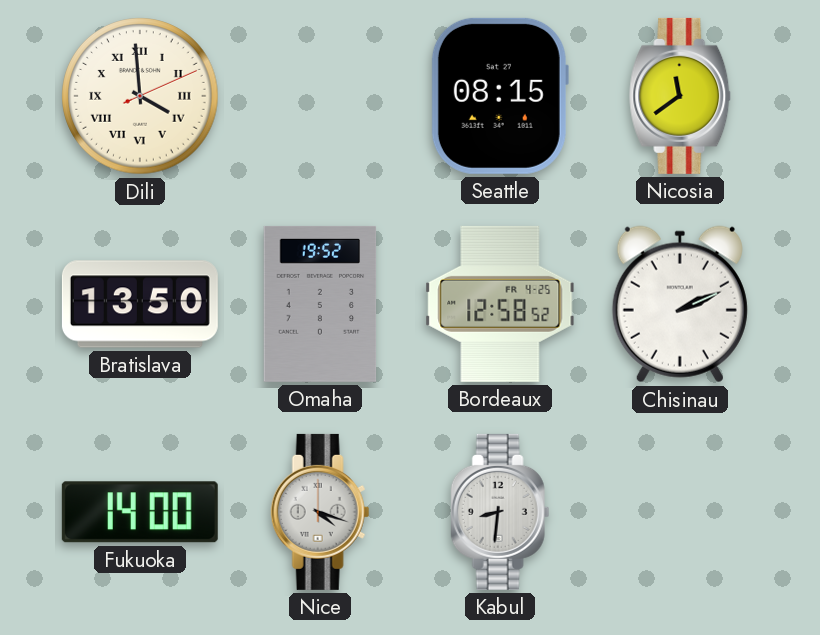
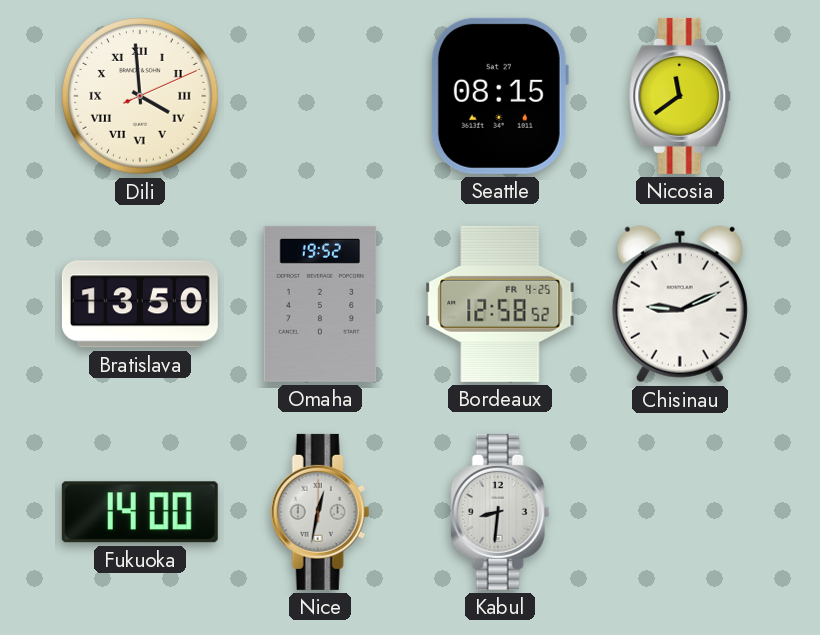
Chisinau: 2:11 -> 9:11 (680, 304)
Nice: 4:18 -> 12:32 (320, 512)
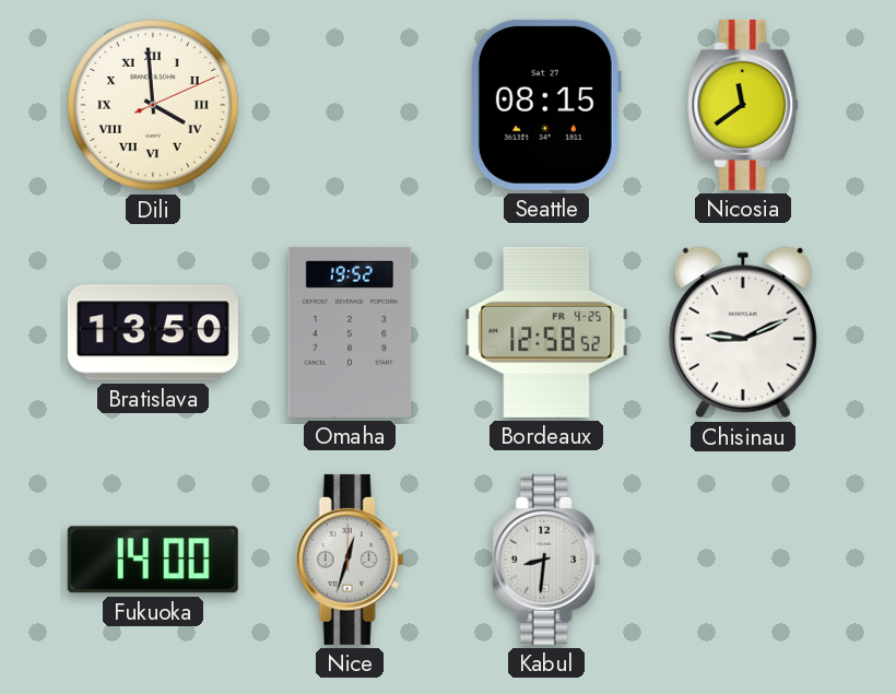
Nice: 12:32 -> 12:33 (350, 560)
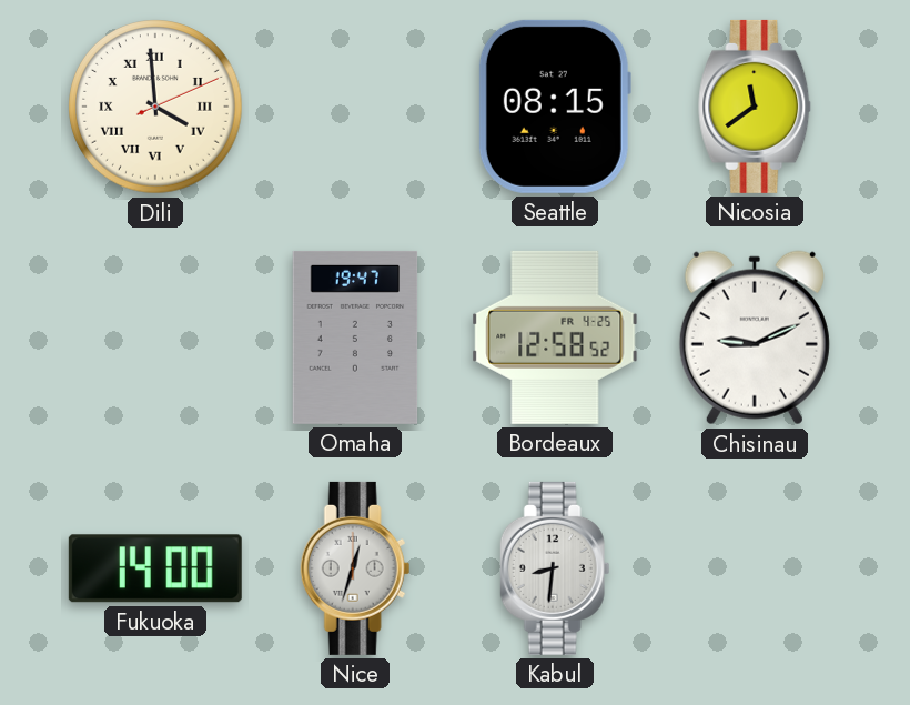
Bratislava: 13:50 -> none (153, 332)
Omaha: 19:52 -> 19:47 (355, 338)
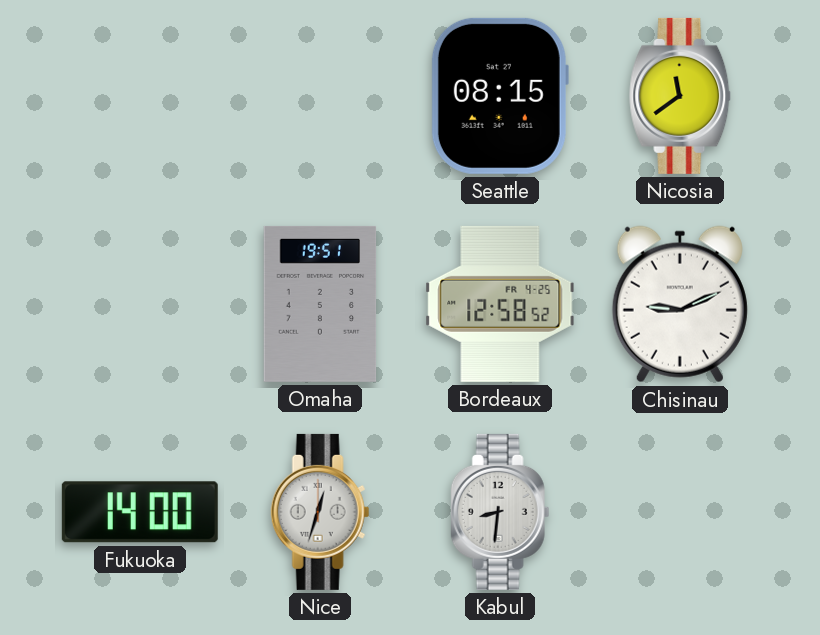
Dili: 3:59 -> none (155, 107)
Omaha: 19:47 -> 19:51 (320, 304)
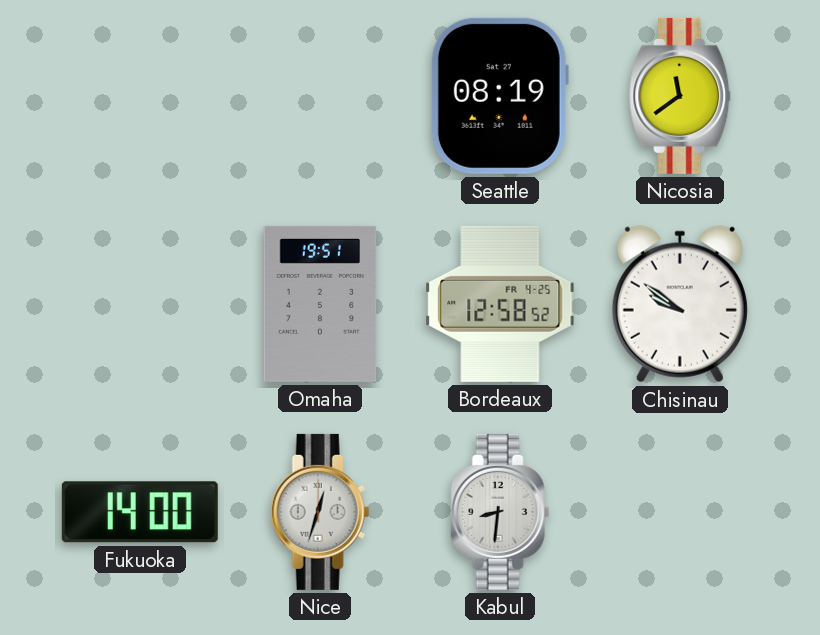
Seattle: 08:15 -> 08:19 (500, 96)
Chisinau: 9:11 -> 9:51 (680, 304)
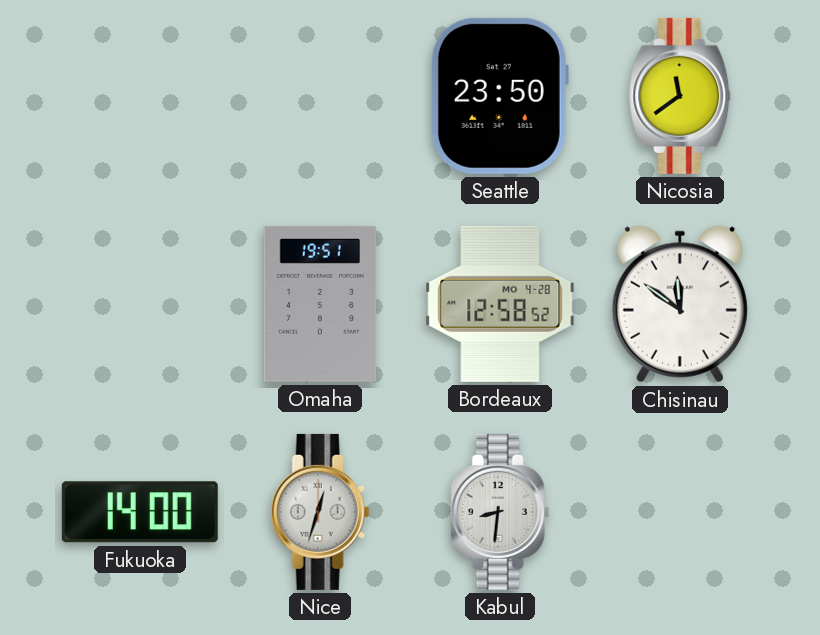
Seattle: 08:19 -> 23:50 (500, 96)
Bordeaux date: FR 4-25 -> MO 4-28 (500, 304)
Chisinau: 9:51 -> 11:51 (680, 304)
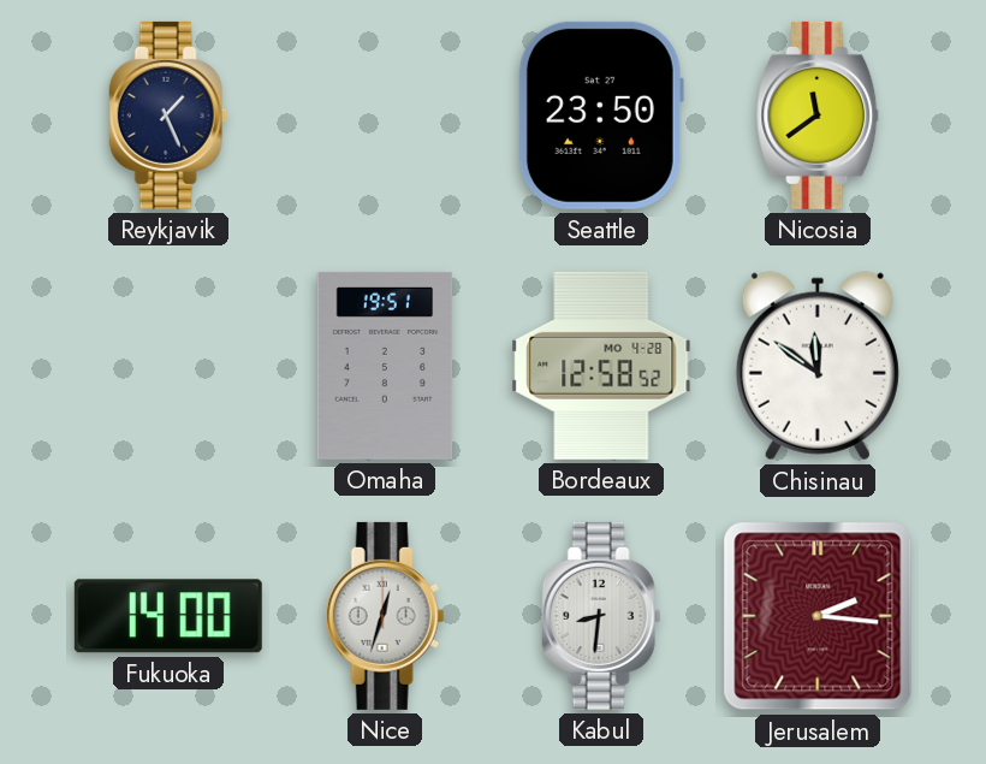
Reykjavik: none -> 1:26 (168, 116)
Jerusalem: none -> 2:16 (818, 616)
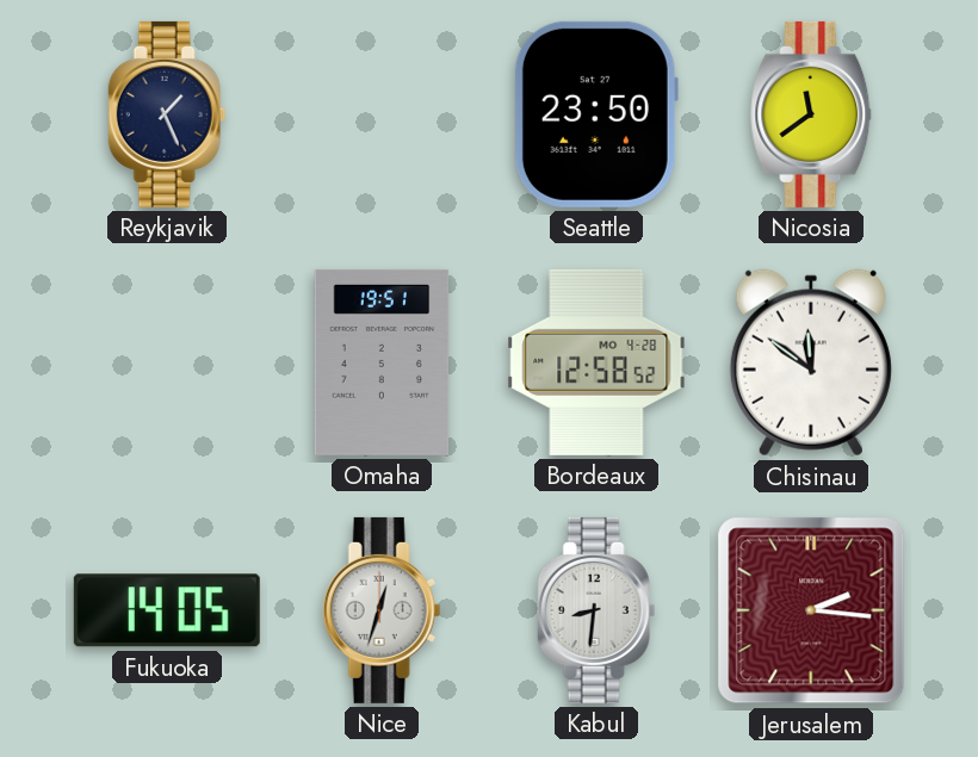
Fukuoka: 14:00 -> 14:05 (167, 610)
